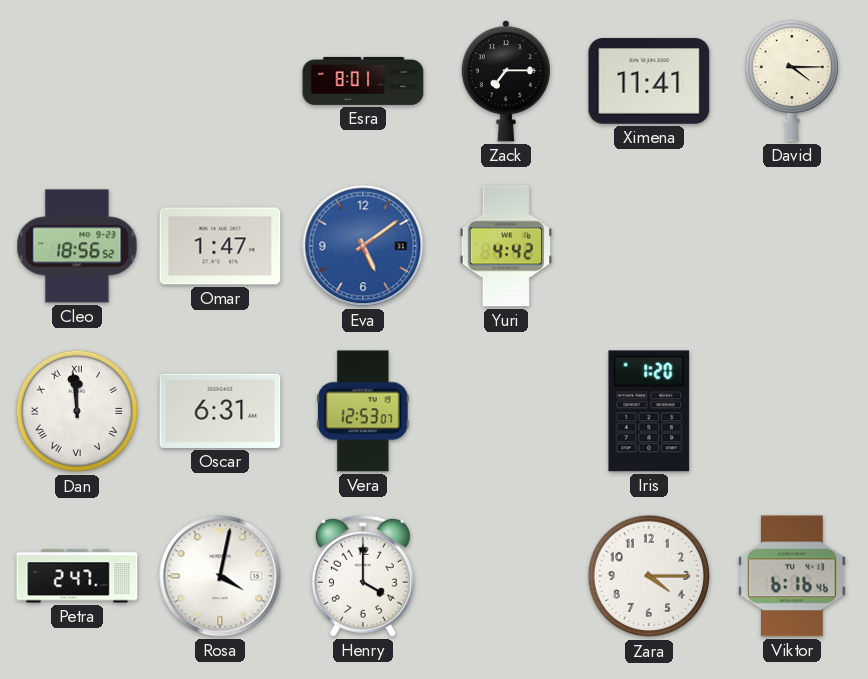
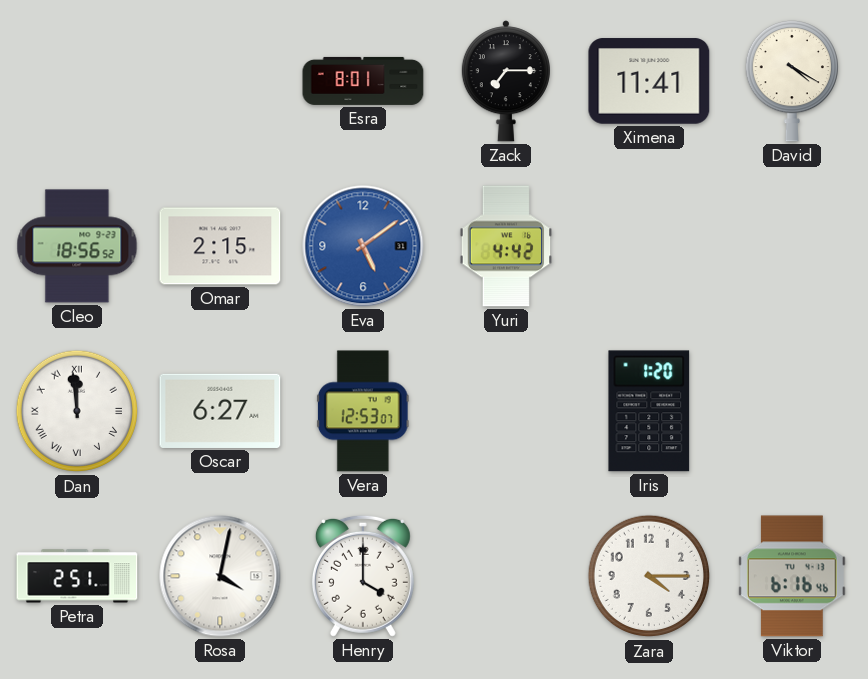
David: 4:15 -> 4:20 (791, 81)
Omar: 1:47 -> 2:15 (220, 246)
Oscar: 6:31 -> 6:27 (220, 411)
Petra: 2:47 -> 2:51 (77, 576)
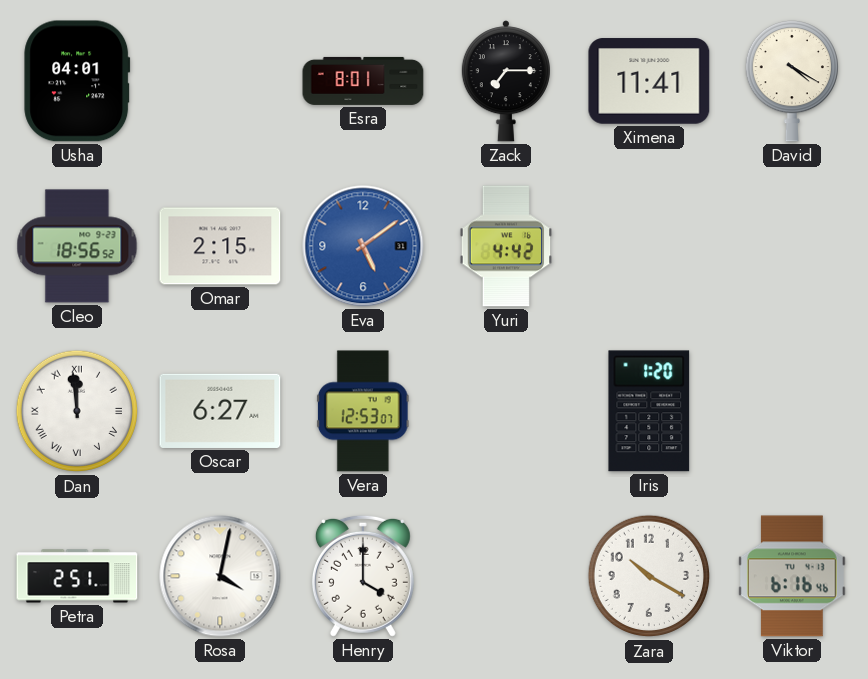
Usha: none -> 04:01 (77, 81)
Zara: 4:15 -> 10:20 (649, 576)
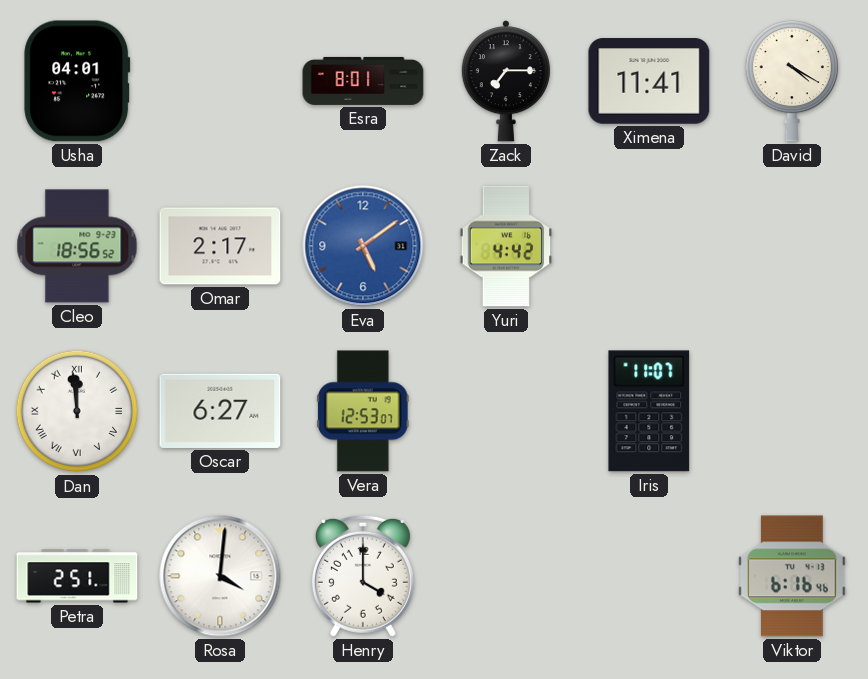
Omar: 2:15 -> 2:17 (220, 246)
Iris: 1:20 -> 11:07 (649, 411)
Rosa: 4:02 -> 4:01 (220, 576)
Zara: 10:20 -> none (649, 576)
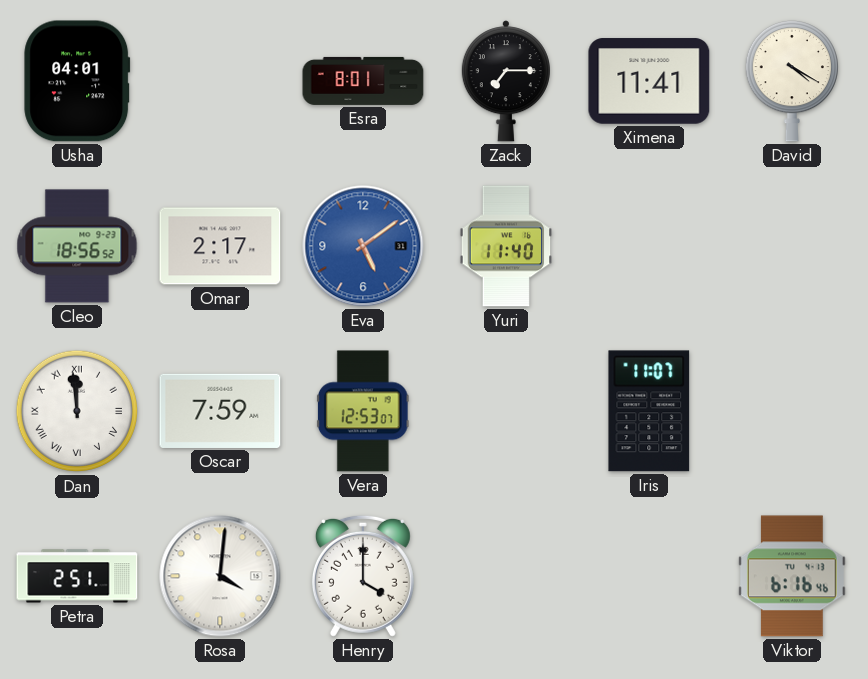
Yuri: 4:42 -> 11:40 (506, 246)
Oscar: 6:27 -> 7:59 (220, 411)
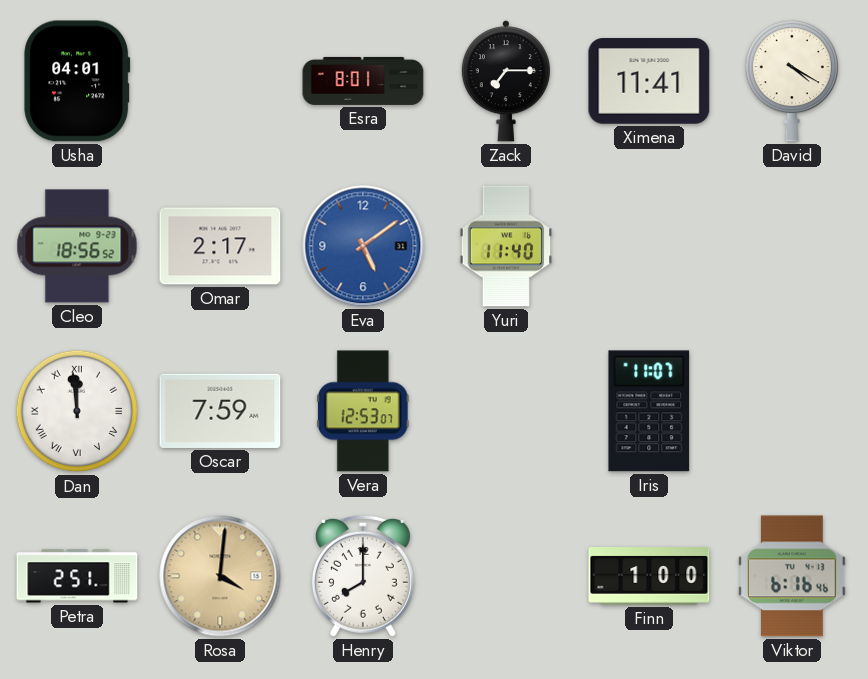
Rosa dial: white -> champagne (220, 576)
Henry: 4:00 -> 8:00 (363, 576)
Finn: none -> 1:00 (649, 576)
